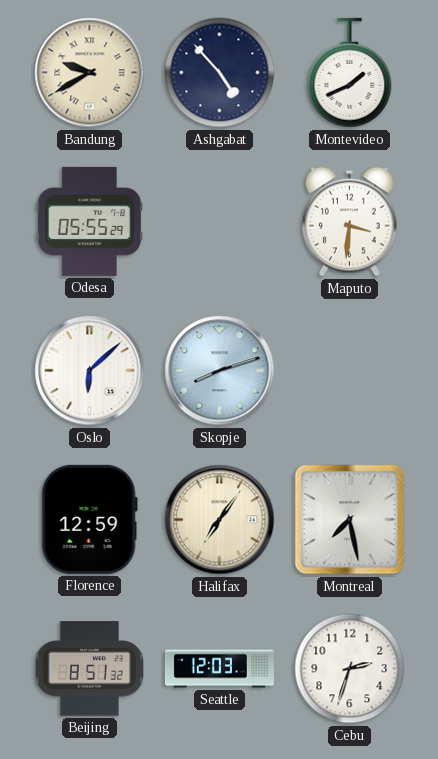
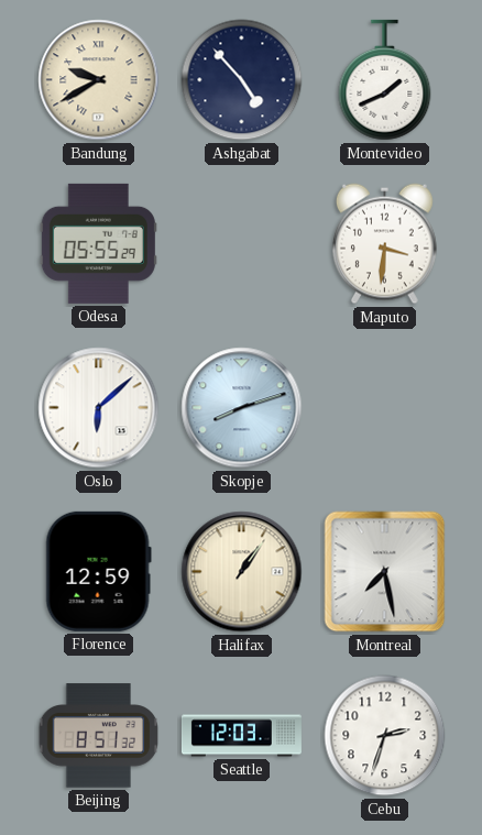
Halifax: 7:06 -> 1:06 (242, 572)
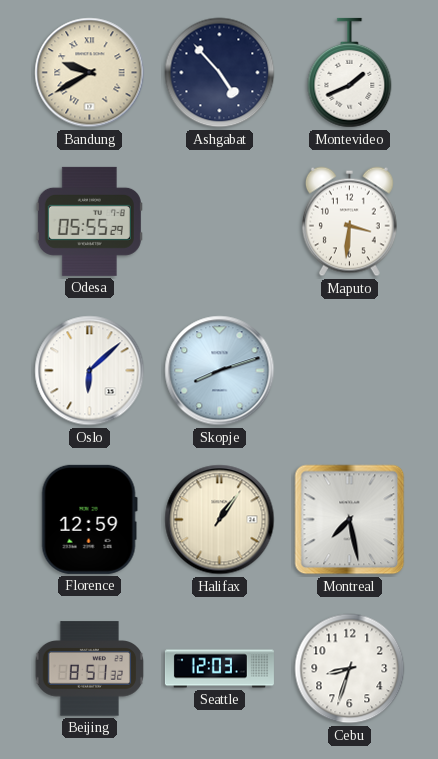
Cebu: 2:33 -> 8:33 (350, 669)
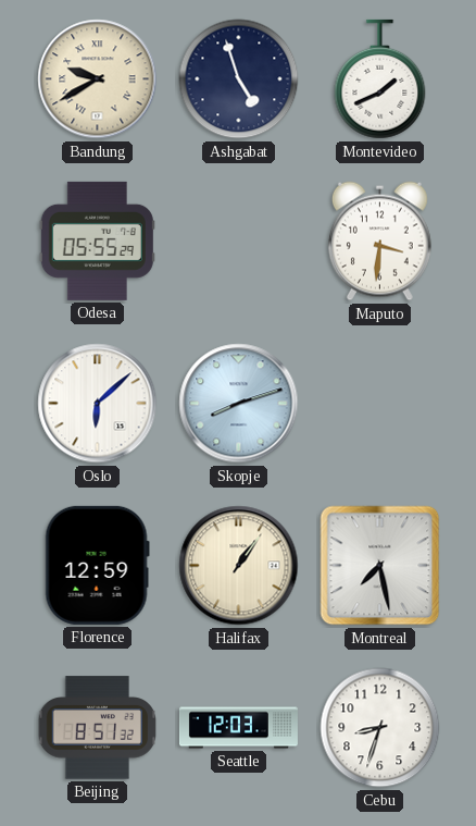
Ashgabat: 4:53 -> 4:57 (239, 79)
